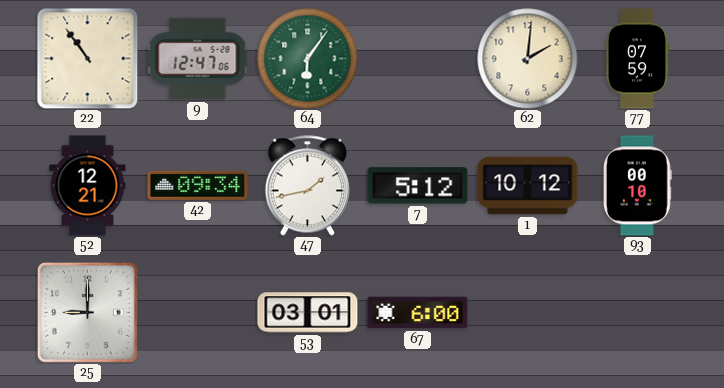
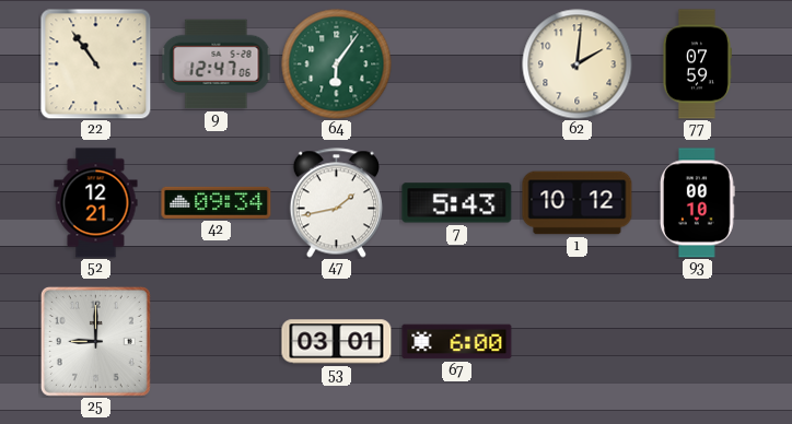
7: 5:12 -> 5:43 (457, 203)
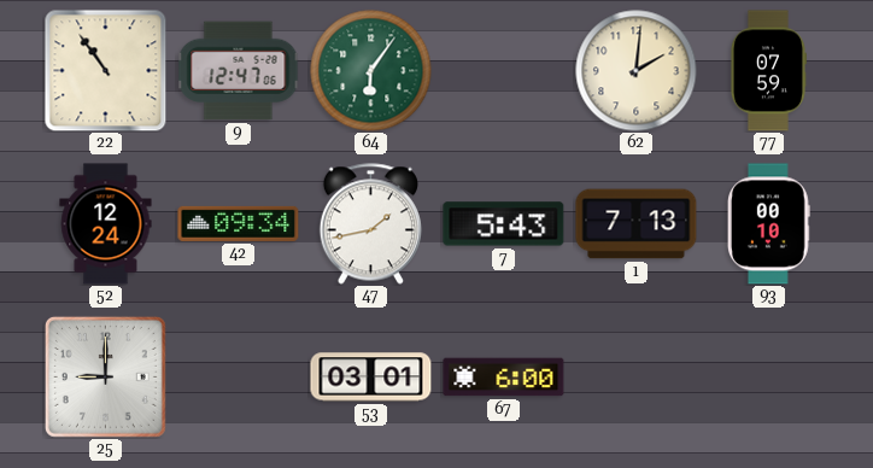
52: 12:21 -> 12:24 (106, 224)
1: 10:12 -> 7:13 (637, 224)
